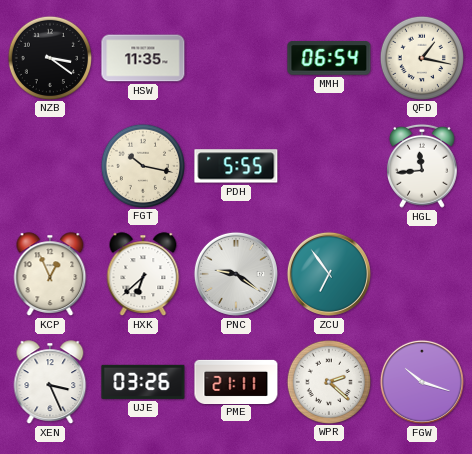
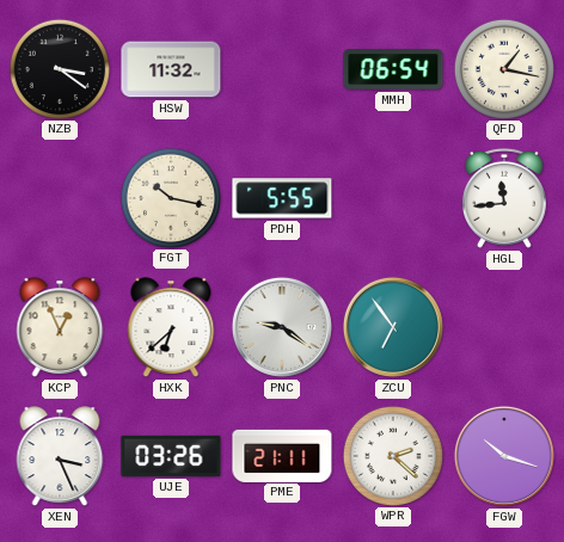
HSW: 11:35 -> 11:32 (171, 69)
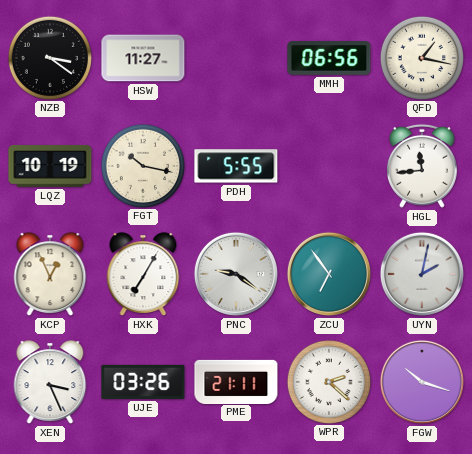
HSW: 11:32 -> 11:27 (143, 58)
MMH: 06:54 -> 06:56 (329, 58)
LQZ: none -> 10:19 (50, 167)
HXK: 6:38 -> 7:05 (143, 274)
UYN: none -> 2:02 (422, 274)
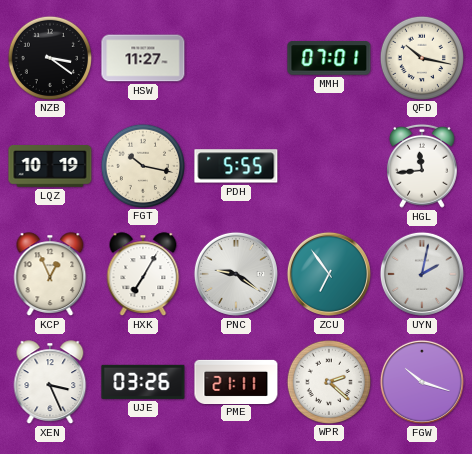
MMH: 06:56 -> 07:01 (329, 58)
QFD: 1:17 -> 10:17 (421, 57)
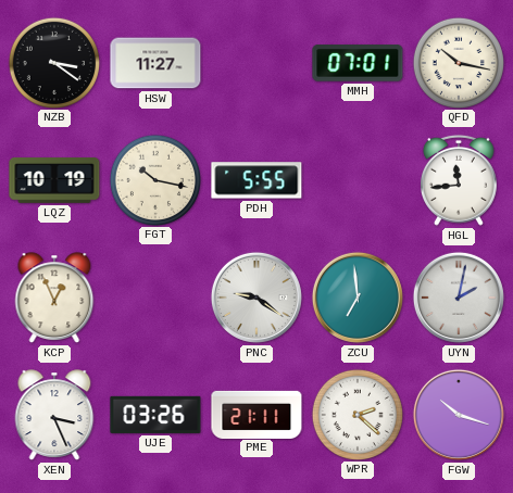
HXK: 7:05 -> none (143, 274)
ZCU: 6:54 -> 6:59 (358, 298)
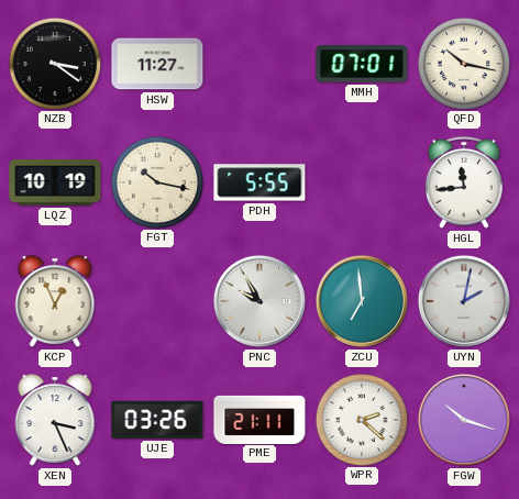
PNC: 9:21 -> 9:55 (259, 301)
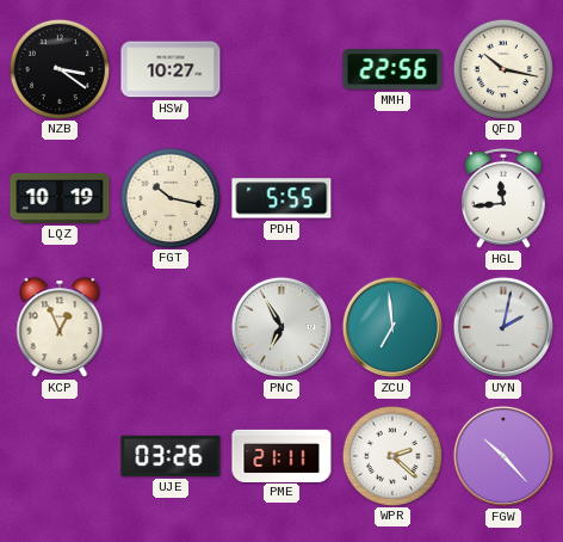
HSW: 11:27 -> 10:27 (171, 69)
MMH: 07:01 -> 22:56 (392, 69)
PNC: 9:55 -> 6:55 (281, 327)
XEN: 3:26 -> none (55, 420)
FGW: 10:18 -> 10:23 (503, 456)
